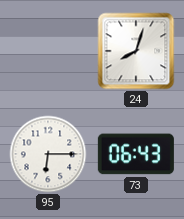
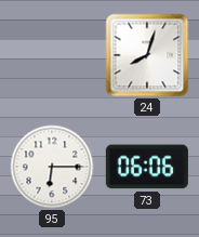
73: 06:43 -> 06:06 (147, 167)
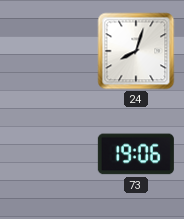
95: 6:15 -> none (52, 167)
73: 06:06 -> 19:06 (136, 154)
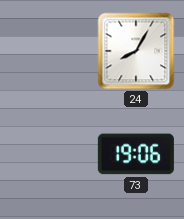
24: 8:03 -> 8:05 (136, 51)
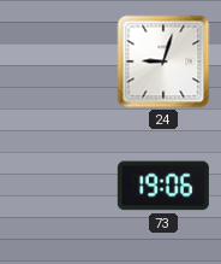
24: 8:05 -> 9:03 (163, 61)
